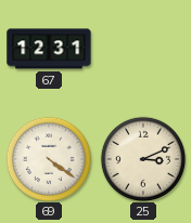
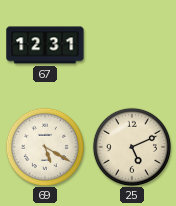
69: 4:21 -> 5:20 (44, 146)
25: 3:11 -> 5:11 (131, 146)
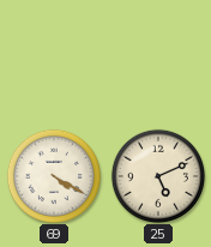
67: 12:31 -> none (45, 45)
69: 5:20 -> 4:20 (53, 175)
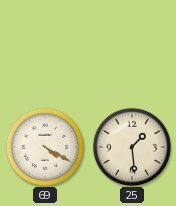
25: 5:11 -> 1:29 (131, 146)
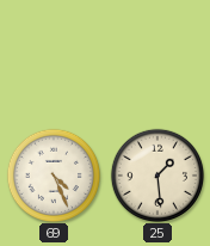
69: 4:20 -> 4:26 (52, 174)
